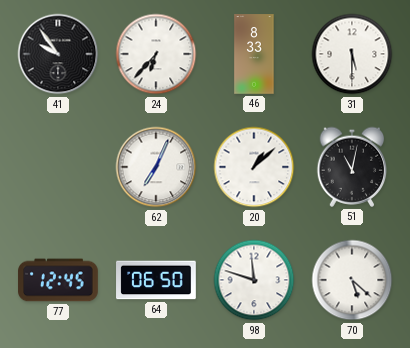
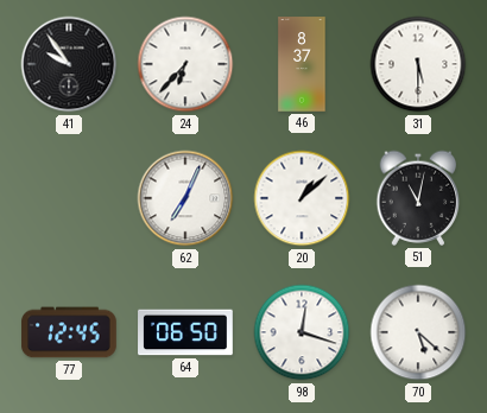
46: 8:33 -> 8:37 (302, 64)
98: 11:48 -> 12:18 (302, 332)
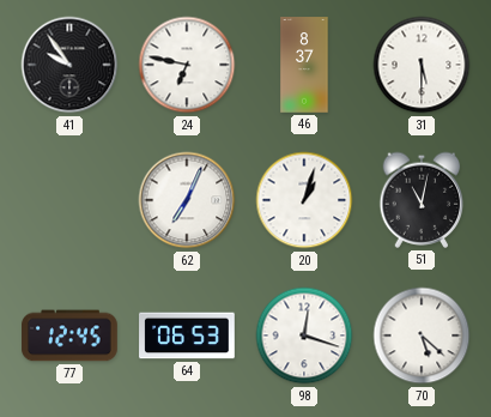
24: 6:37 -> 6:47 (187, 65)
20: 1:08 -> 1:03 (304, 200)
64: 06:50 -> 06:53 (187, 336)
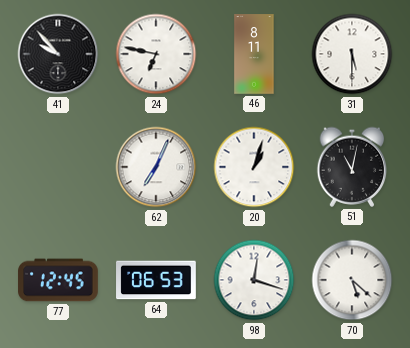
41: 9:54 -> 9:53 (58, 54)
46: 8:37 -> 8:11 (254, 54)
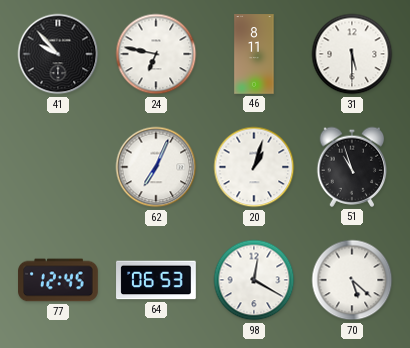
51: 11:02 -> 10:57 (352, 167)
98: 12:18 -> 12:20 (254, 280)
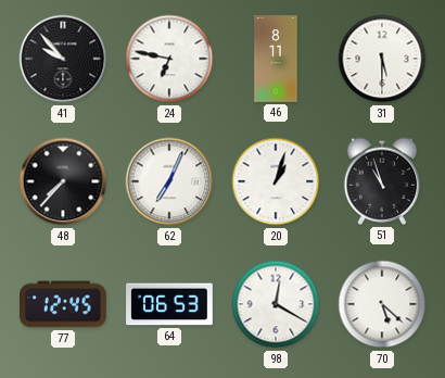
48: none -> 7:37 (63, 181)
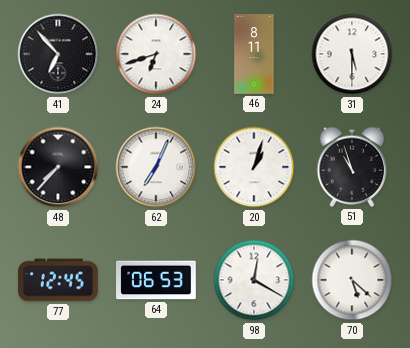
41: 9:53 -> 6:53 (58, 54)
24: 6:47 -> 6:42 (156, 54)
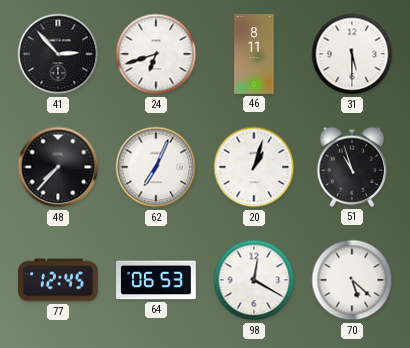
41: 6:53 -> 2:53 (58, 54)
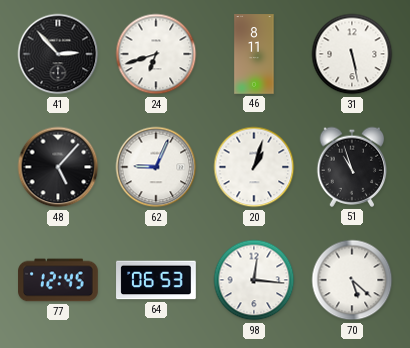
31: 5:30 -> 5:28 (352, 54)
48: 7:37 -> 5:07 (58, 167)
62: 7:04 -> 9:04 (156, 167)
98: 12:20 -> 12:16 (254, 280)
